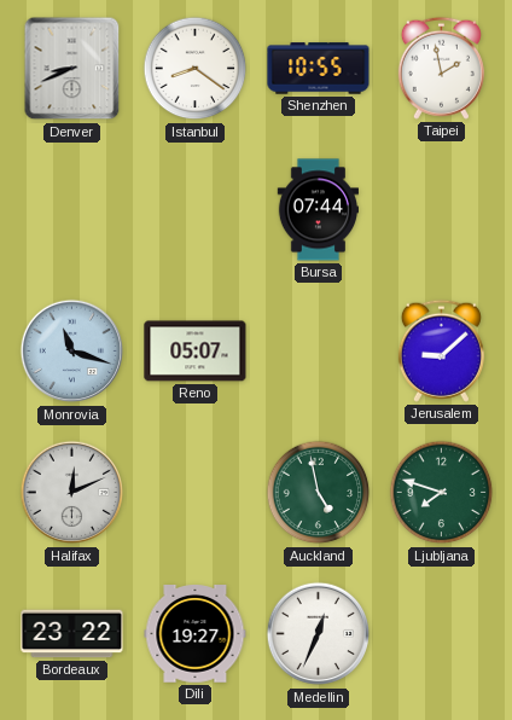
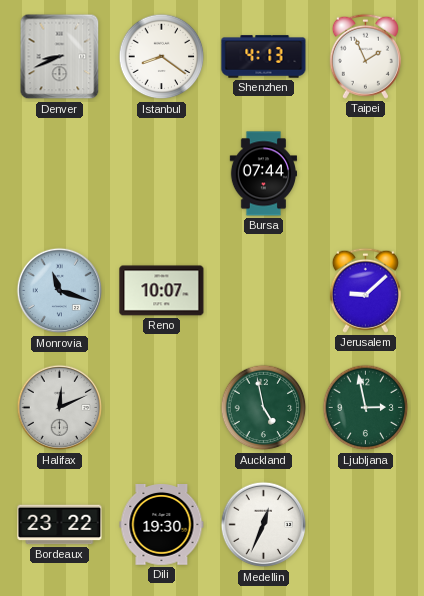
Shenzhen: 10:55 -> 4:13 (264, 57)
Taipei: 1:58 -> 1:56 (365, 56)
Reno: 05:07 -> 10:07 (162, 291)
Ljubljana: 7:48 -> 2:58 (366, 408)
Dili: 19:27 -> 19:30 (162, 525)
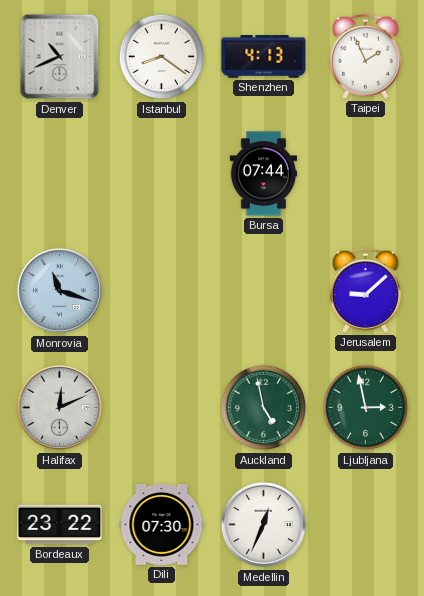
Denver: 8:41 -> 10:41 (60, 57)
Reno: 10:07 -> none (162, 291)
Dili: 19:30 -> 07:30 (162, 525)
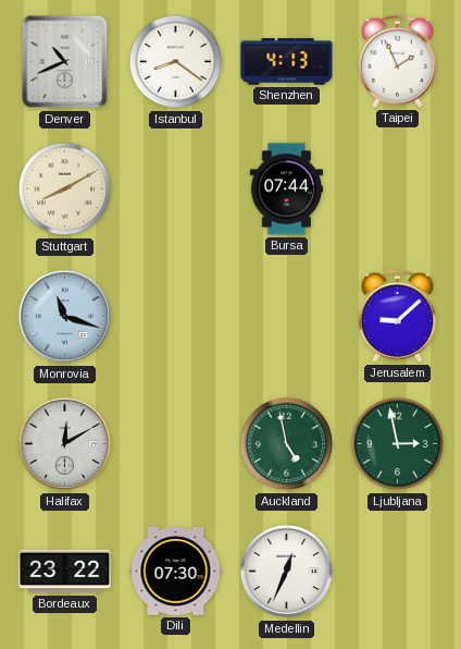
Stuttgart: none -> 8:10 (65, 189)
Halifax: 12:11 -> 12:10 (65, 444)
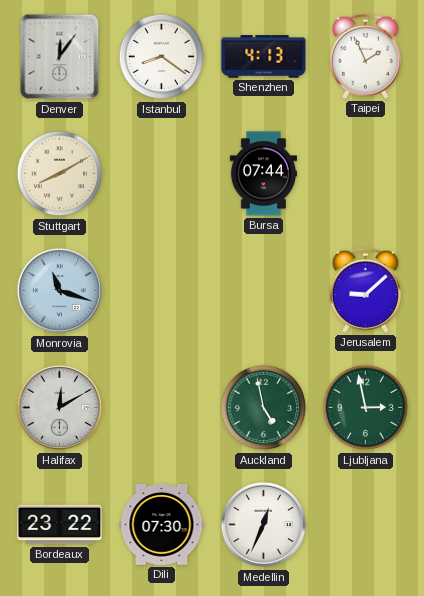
Denver: 10:41 -> 12:06 (60, 57)
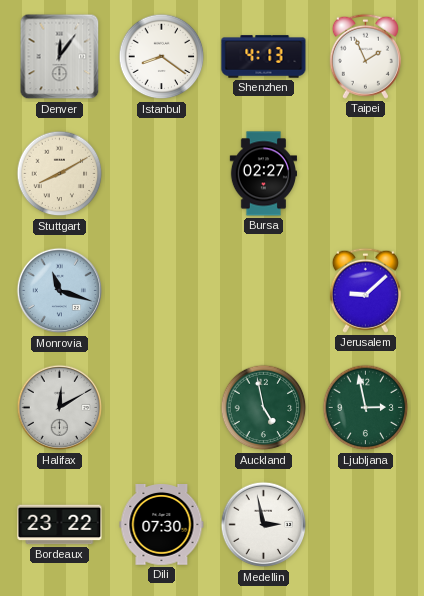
Bursa: 07:44 -> 02:27 (263, 174)
Medellin: 12:34 -> 2:58 (264, 525)
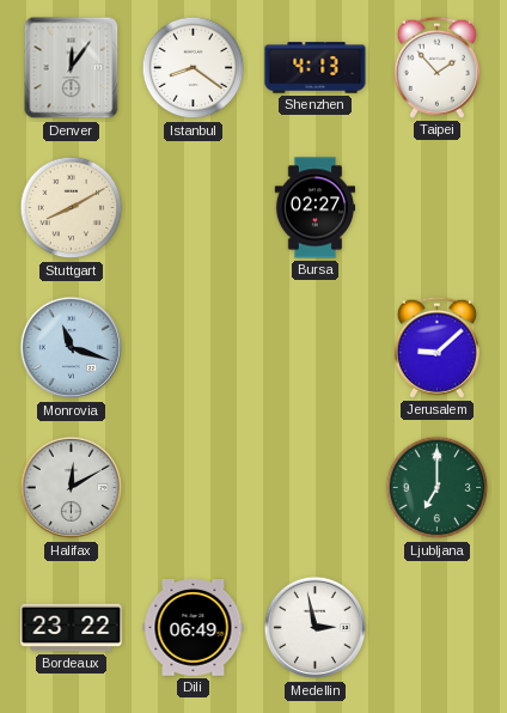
Taipei: 1:56 -> 1:53 (436, 67)
Auckland: 4:58 -> none (264, 408)
Ljubljana: 2:58 -> 7:00 (438, 488)
Dili: 07:30 -> 06:49 (194, 628)
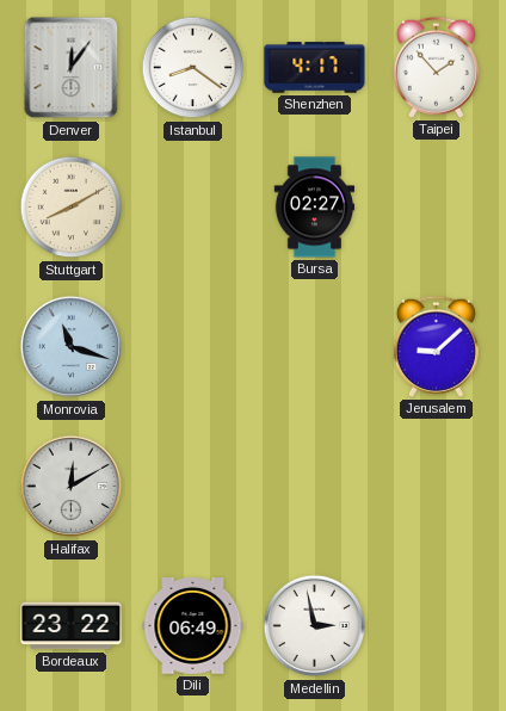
Shenzhen: 4:13 -> 4:17 (315, 68)
Ljubljana: 7:00 -> none (438, 488)
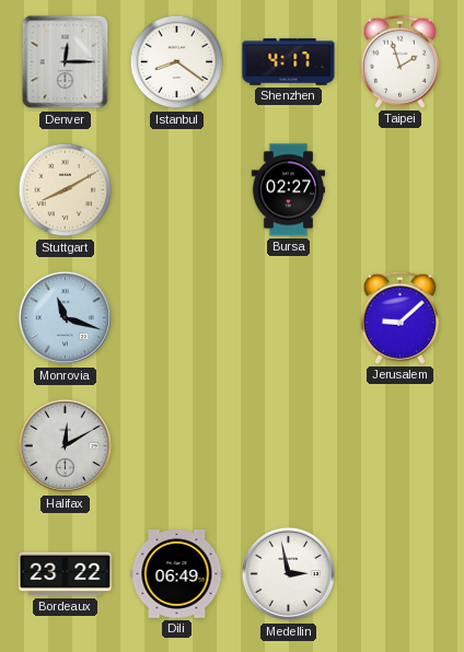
Denver: 12:06 -> 12:15 (66, 62)
Taipei: 1:53 -> 1:57 (399, 61)
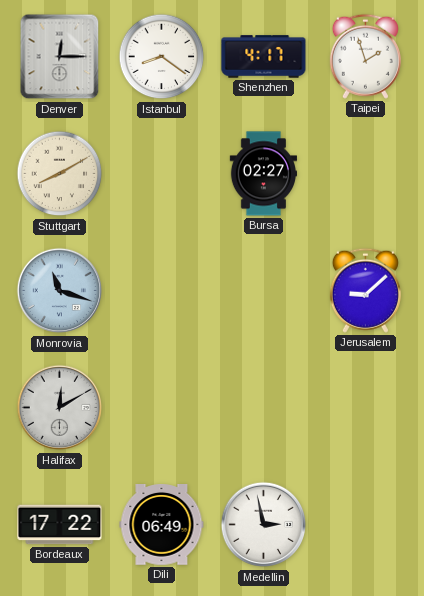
Bordeaux: 23:22 -> 17:22 (60, 525)
